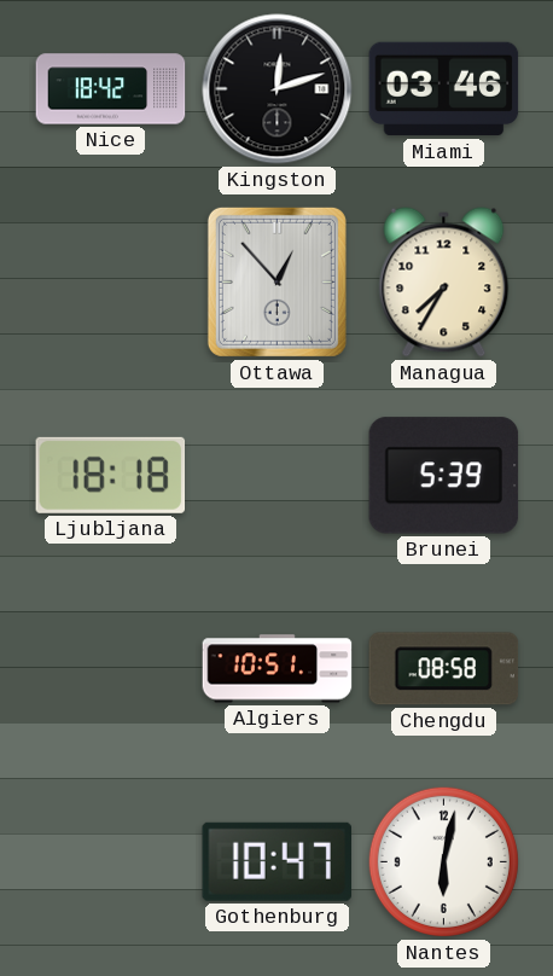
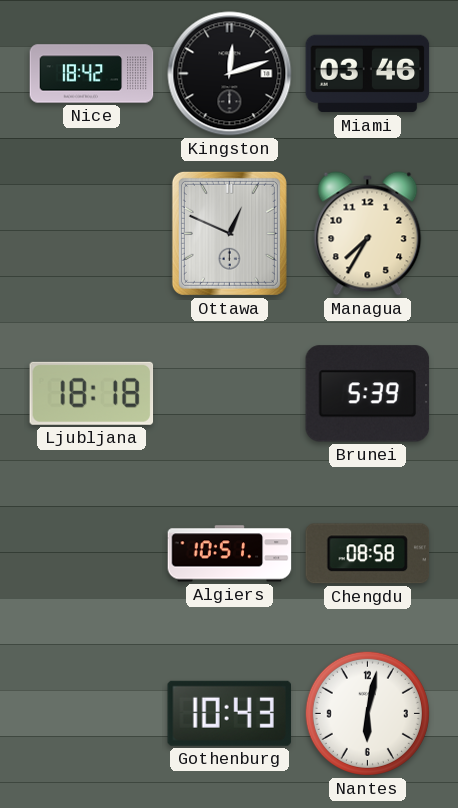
Ottawa: 12:53 -> 12:49 (229, 233)
Gothenburg: 10:47 -> 10:43 (229, 713)
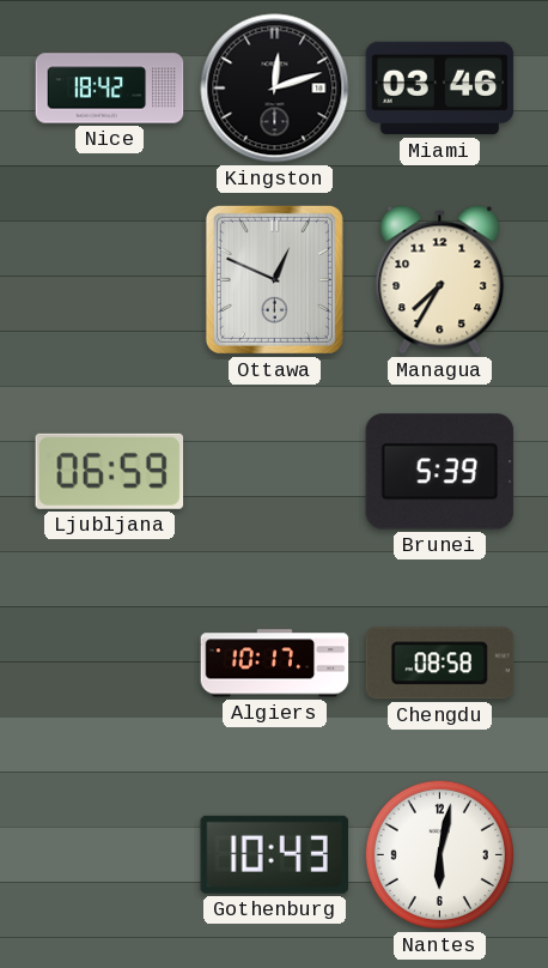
Ljubljana: 18:18 -> 06:59 (110, 471)
Algiers: 10:51 -> 10:17 (275, 664)
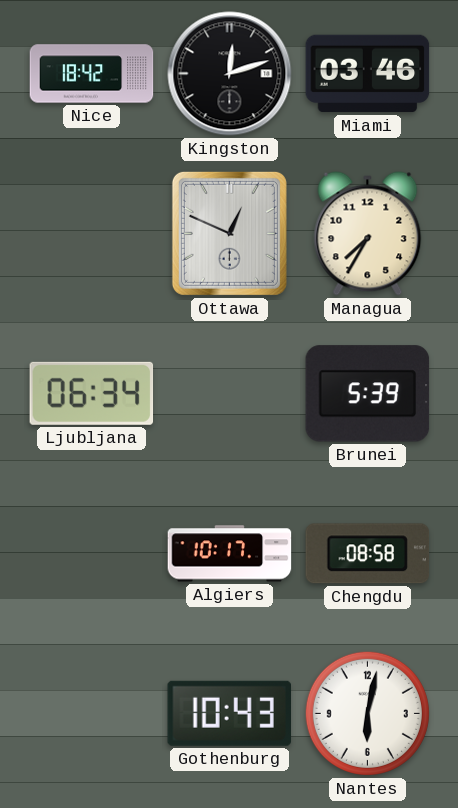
Ljubljana: 06:59 -> 06:34 (92, 393)
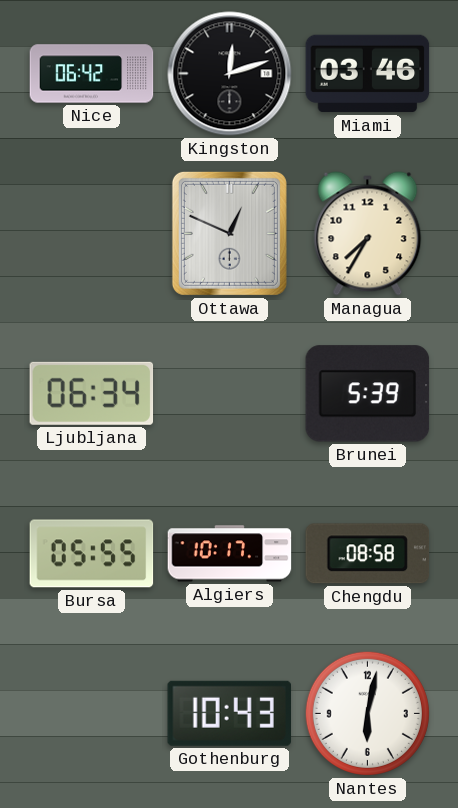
Nice: 18:42 -> 06:42 (92, 74)
Bursa: none -> 05:55 (92, 554)
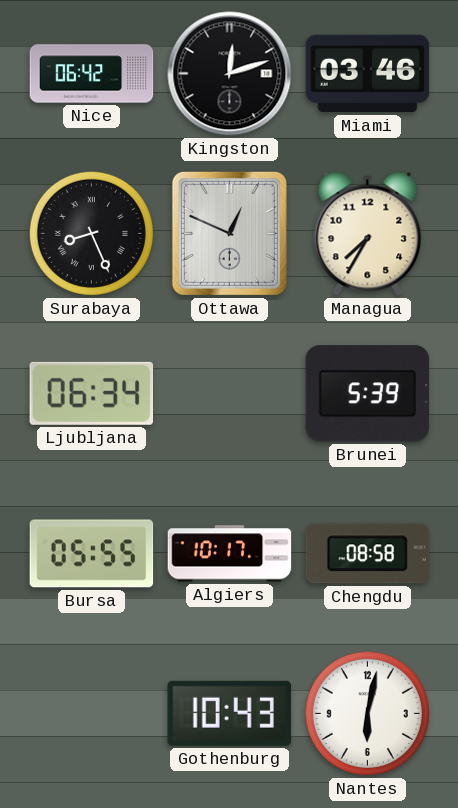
Surabaya: none -> 8:26 (91, 233)
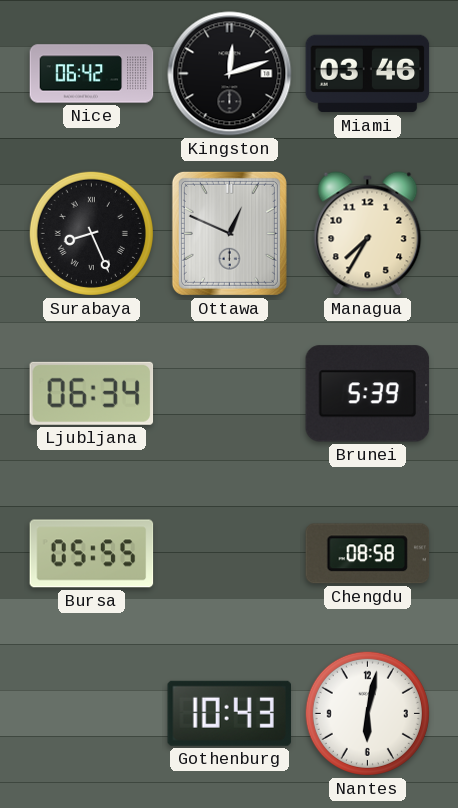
Algiers: 10:17 -> none (230, 554)
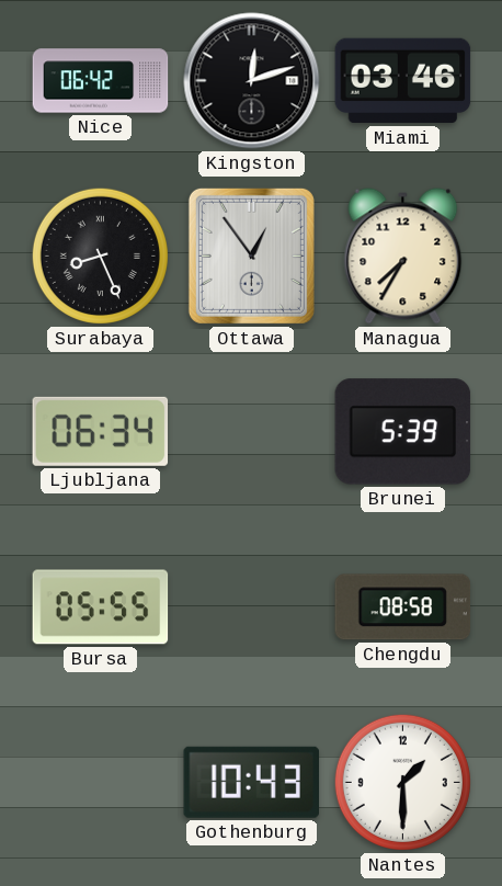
Ottawa: 12:49 -> 12:54 (251, 255)
Nantes: 6:02 -> 1:30 (402, 782)
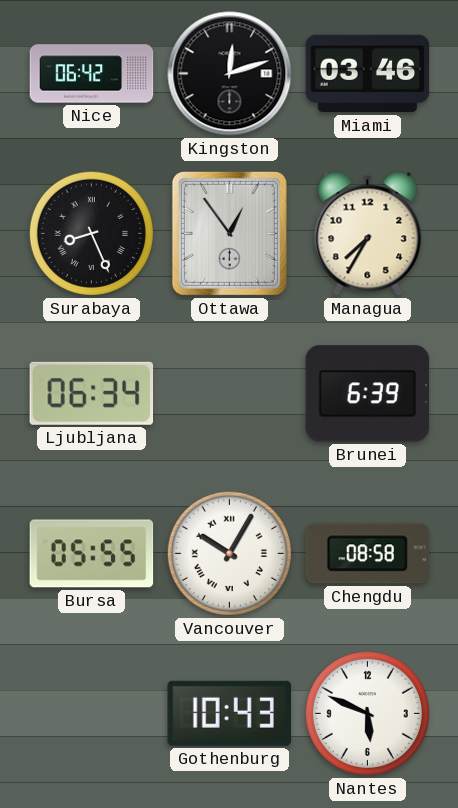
Brunei: 5:39 -> 6:39 (368, 394)
Vancouver: none -> 10:05 (229, 553)
Nantes: 1:30 -> 5:49 (367, 713)
